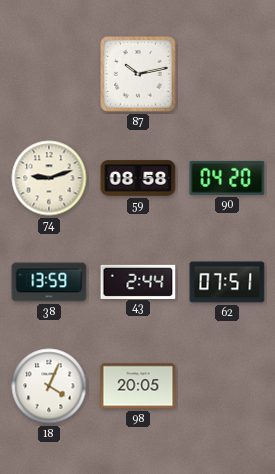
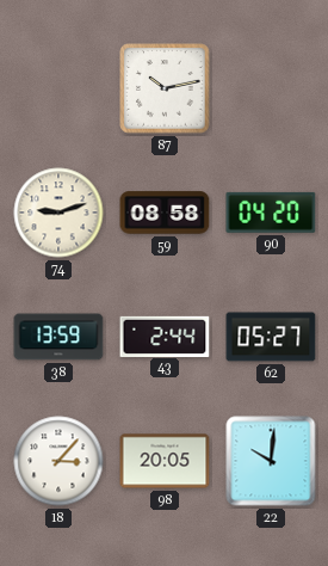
62: 07:51 -> 05:27 (271, 337)
18: 4:04 -> 3:07 (58, 461)
22: none -> 10:01 (271, 461)
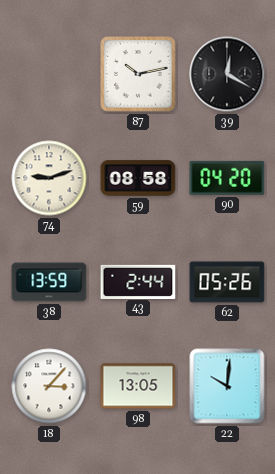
39: none -> 12:20 (227, 74)
62: 05:27 -> 05:26 (227, 282)
98: 20:05 -> 13:05 (138, 386)
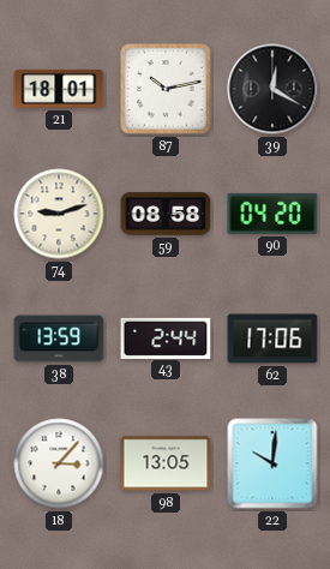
21: none -> 18:01 (59, 89)
62: 05:26 -> 17:06 (272, 339)
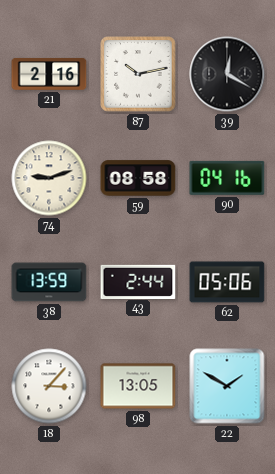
21: 18:01 -> 2:16 (49, 74)
90: 04:20 -> 04:16 (227, 178)
62: 17:06 -> 05:06 (227, 282)
22: 10:01 -> 1:50 (227, 386)
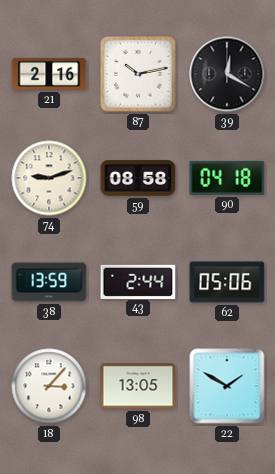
90: 04:16 -> 04:18 (227, 178)
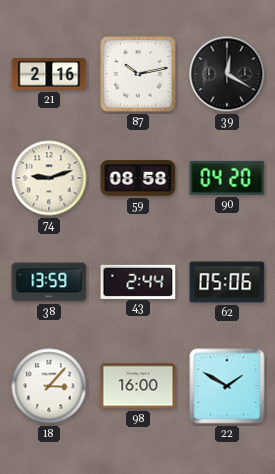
90: 04:18 -> 04:20 (227, 178)
98: 13:05 -> 16:00 (138, 386)
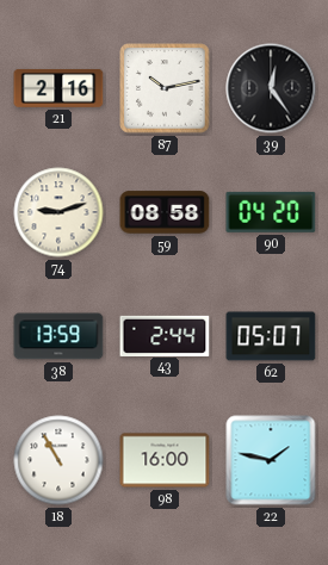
39: 12:20 -> 12:24 (271, 88)
62: 05:06 -> 05:07 (271, 336)
18: 3:07 -> 10:55 (58, 460)
22: 1:50 -> 1:47 (271, 460)
